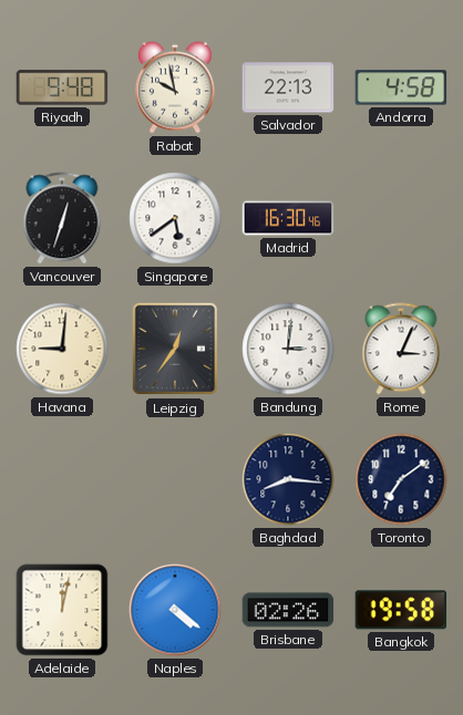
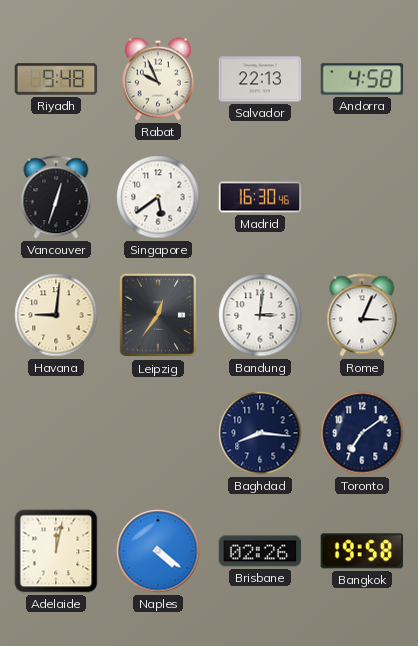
Rabat: 9:58 -> 9:56 (158, 79)
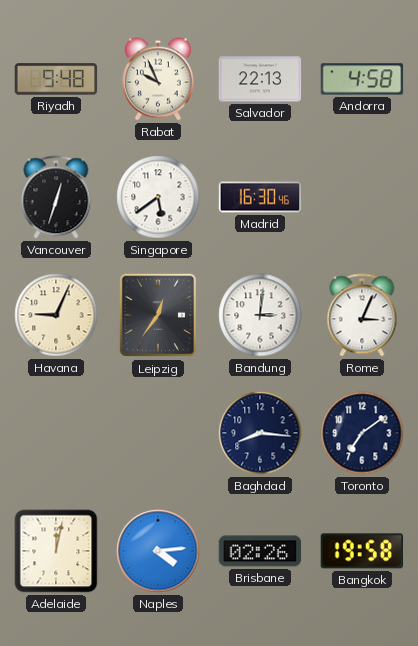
Havana: 9:01 -> 9:04 (56, 315)
Naples: 4:21 -> 4:14 (158, 551)
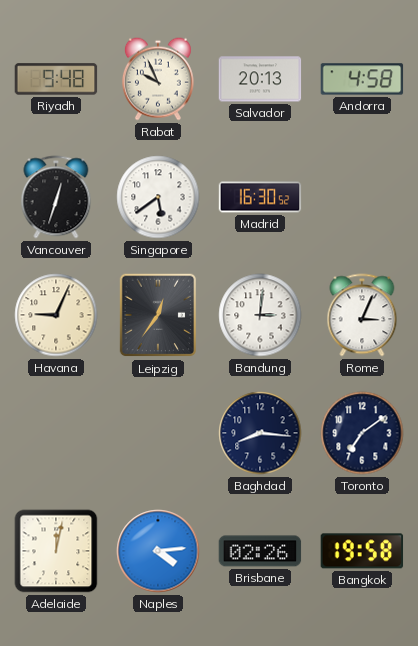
Salvador: 22:13 -> 20:13 (260, 79)
Madrid: 16:30:46 -> 16:30:52 (260, 197)
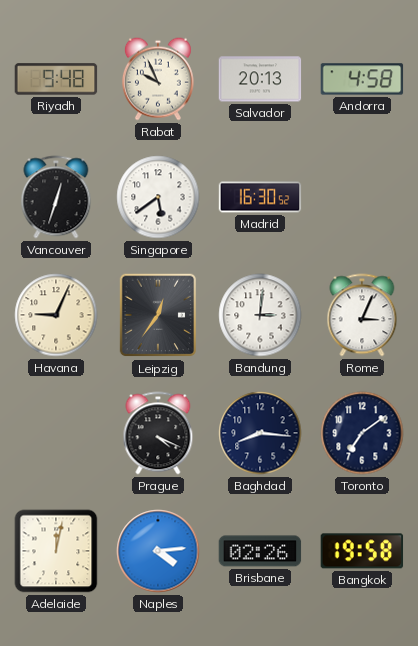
Prague: none -> 4:19 (158, 433)
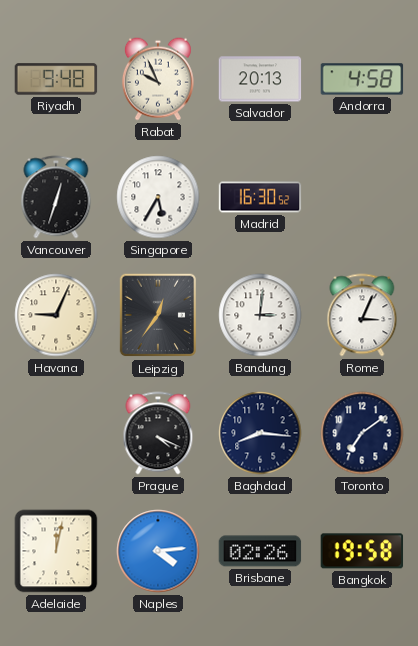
Singapore: 5:39 -> 5:35 (158, 197)
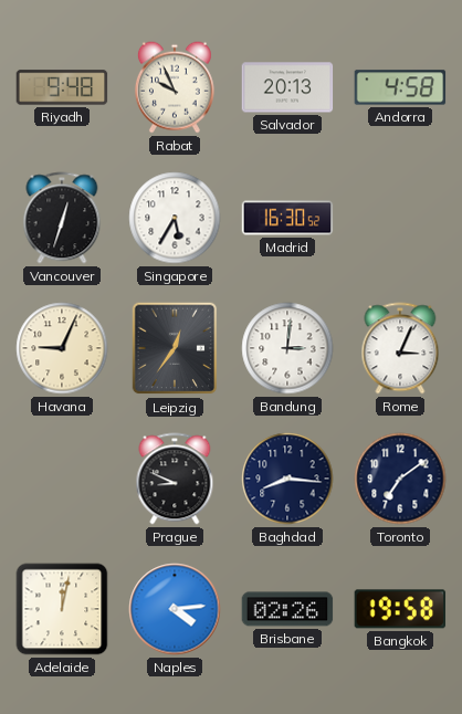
Prague: 4:19 -> 8:49 (175, 479)
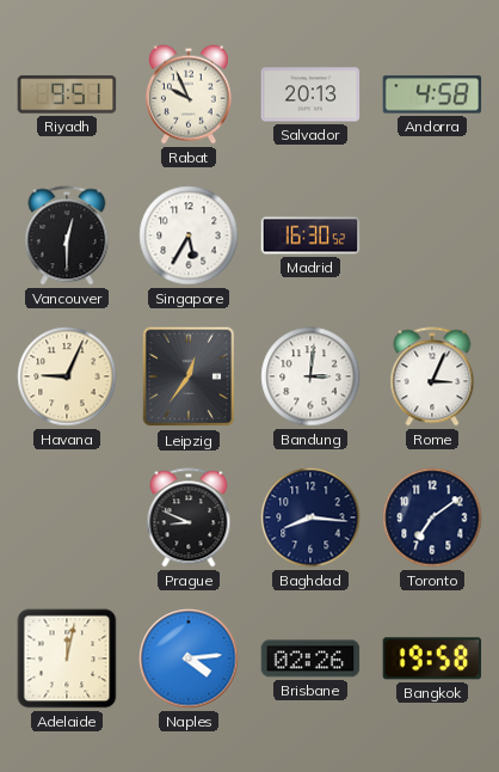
Riyadh: 9:48 -> 9:51 (67, 94)
Vancouver: 12:33 -> 12:30 (67, 235)
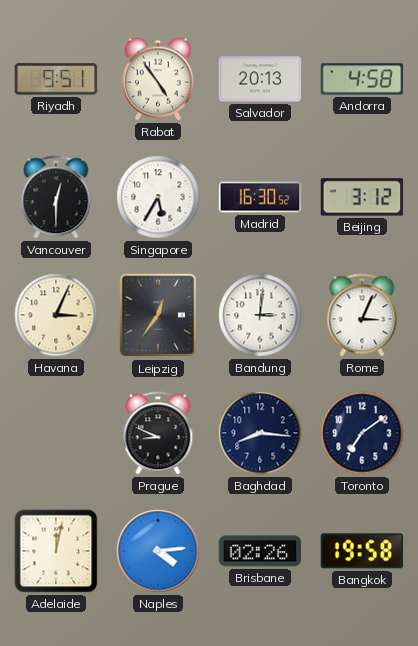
Rabat: 9:56 -> 4:54 (158, 79)
Beijing: none -> 3:12 (362, 197)
Havana: 9:04 -> 3:04 (56, 315)
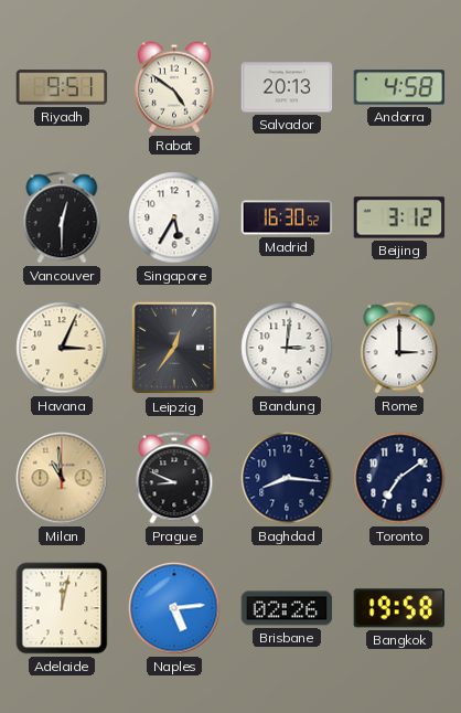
Rabat: 4:54 -> 4:51 (174, 87)
Rome: 3:04 -> 3:00 (399, 348)
Milan: none -> 10:59 (62, 478)
Naples: 4:14 -> 5:14 (174, 608)
